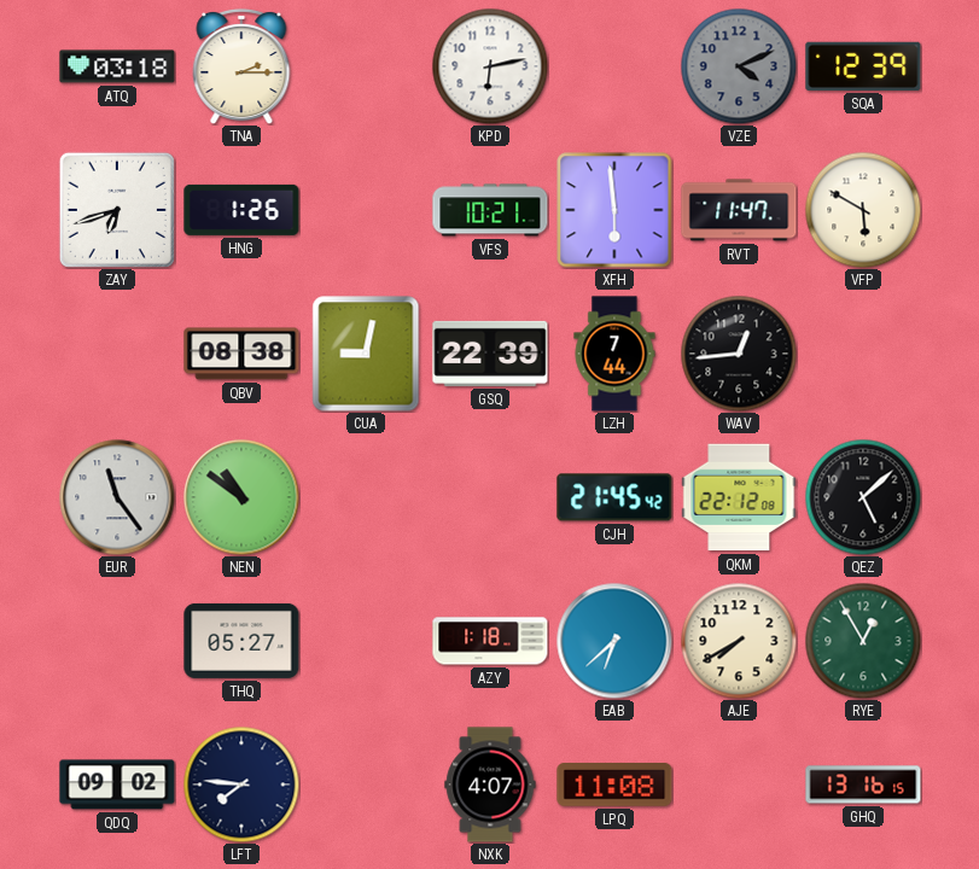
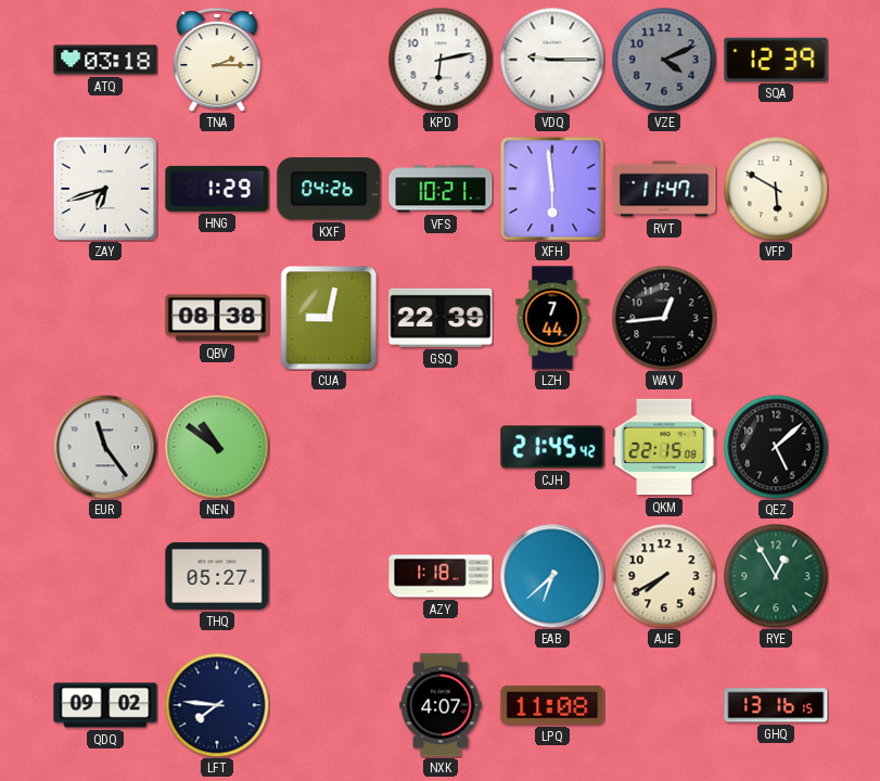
VDQ: none -> 9:15 (552, 60)
HNG: 1:26 -> 1:29 (217, 189)
KXF: none -> 04:26 (329, 189)
QKM: 22:12 -> 22:15 (664, 447)
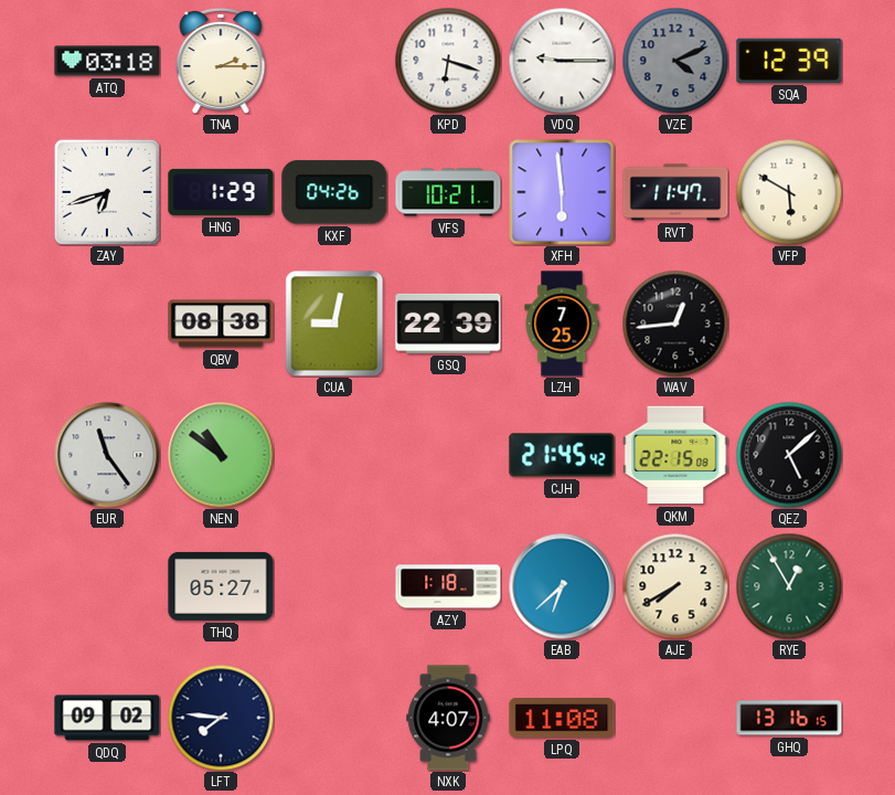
KPD: 6:13 -> 6:18 (448, 61)
LZH: 7:44 -> 7:25 (562, 324)
